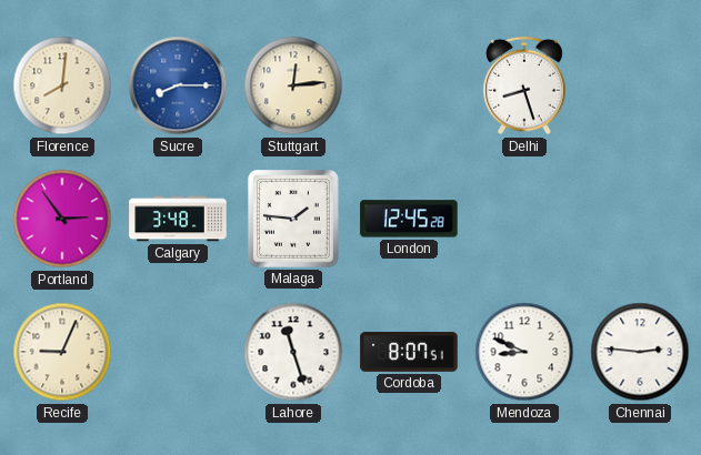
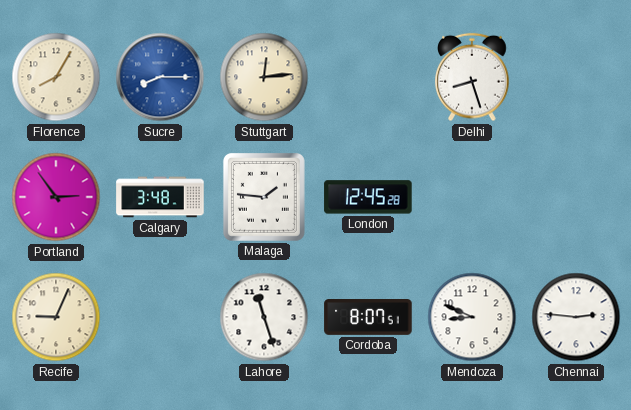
Florence: 8:01 -> 8:05 (56, 77)
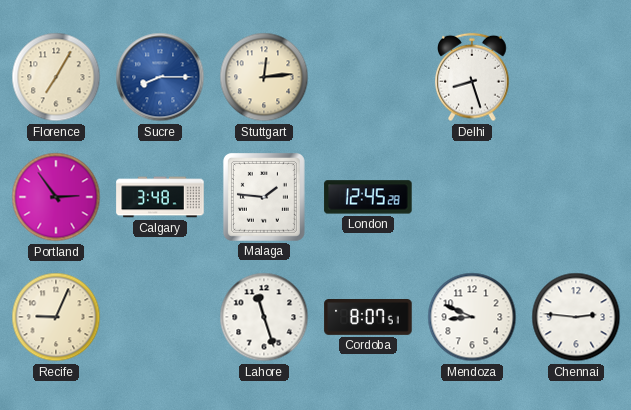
Florence: 8:05 -> 7:05 (56, 77)
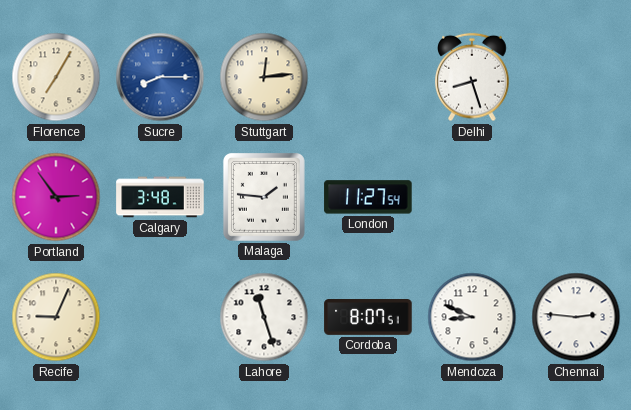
London: 12:45 -> 11:27 (368, 197)
